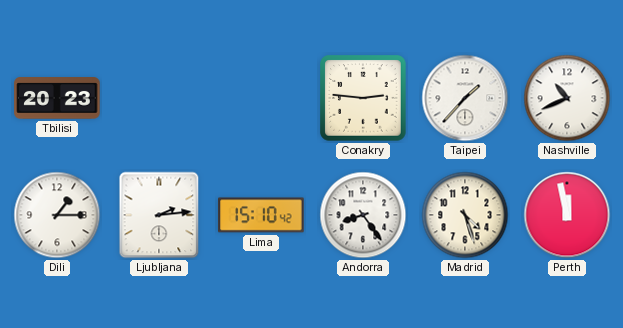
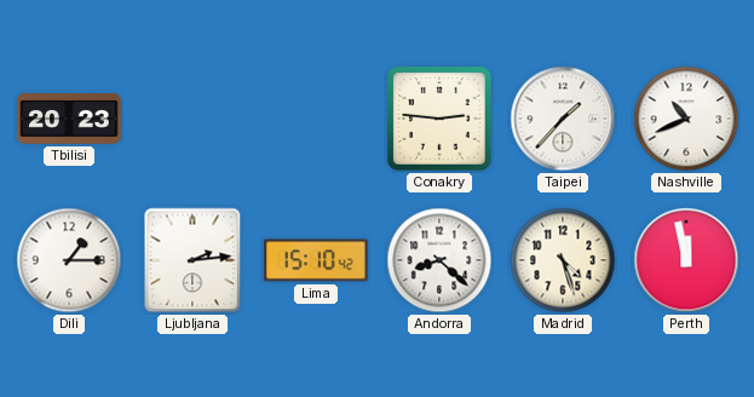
Andorra: 8:24 -> 8:22 (439, 260)
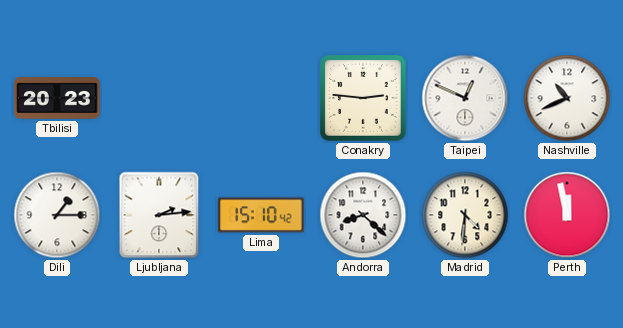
Taipei: 1:37 -> 12:49 (465, 98)
Madrid: 4:27 -> 4:31 (465, 215)
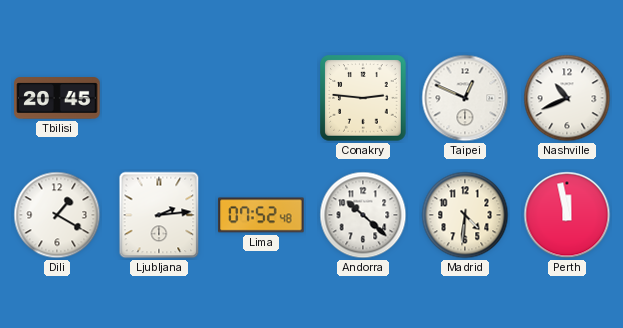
Tbilisi: 20:23 -> 20:45 (57, 98)
Dili: 1:15 -> 1:20 (57, 215)
Lima: 15:10 -> 07:52 (261, 215)
Andorra: 8:22 -> 10:22 (363, 215)
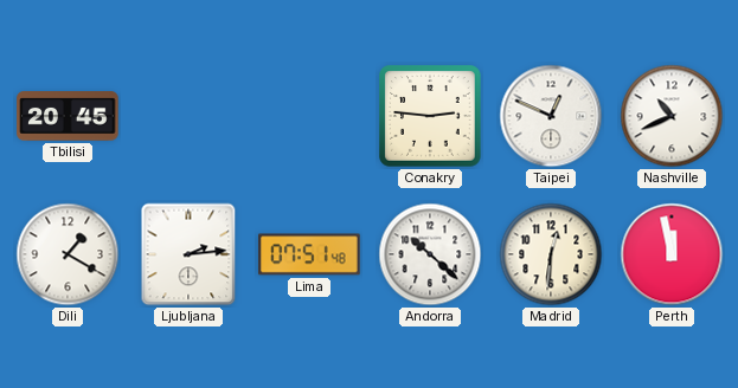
Lima: 07:52 -> 07:51 (309, 254)
Madrid: 4:31 -> 12:31 (551, 254)
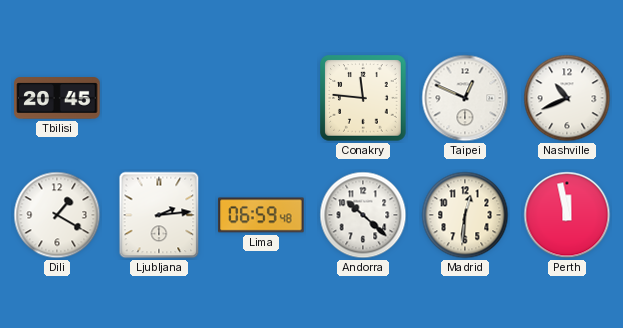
Conakry: 2:46 -> 11:46 (363, 98)
Lima: 07:51 -> 06:59 (261, 215)
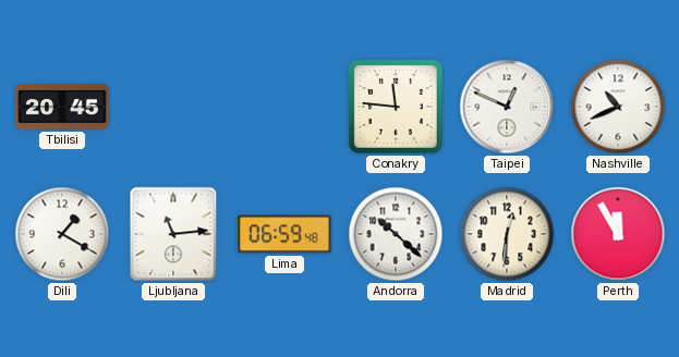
Ljubljana: 2:14 -> 11:14 (173, 234)
Perth: 11:58 -> 11:55 (618, 234)
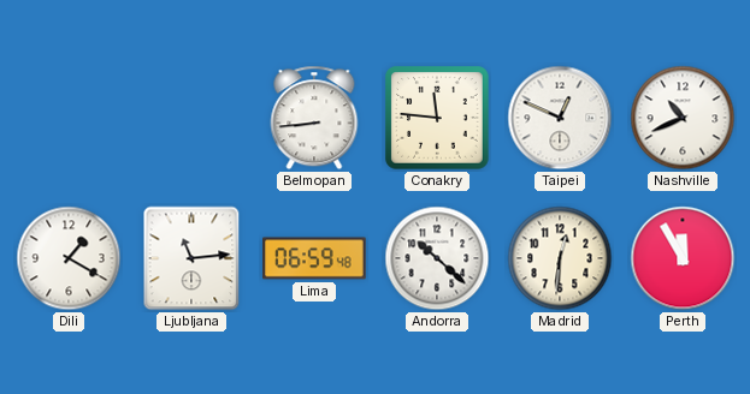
Tbilisi: 20:45 -> none (62, 107)
Belmopan: none -> 8:44 (314, 118)
